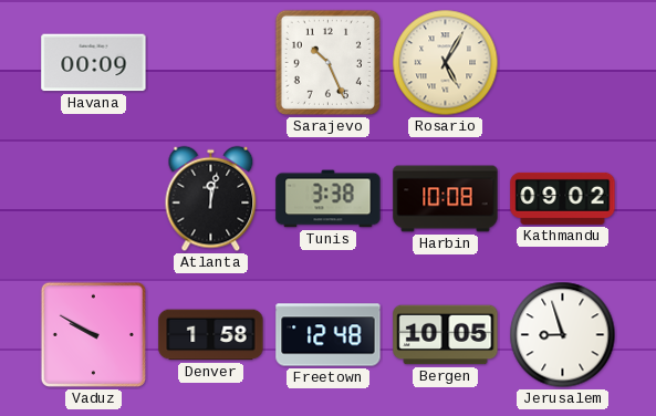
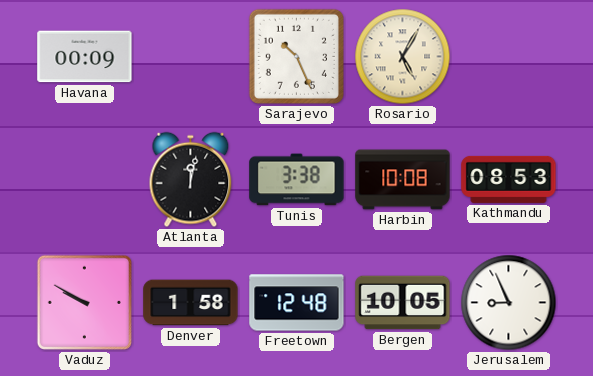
Kathmandu: 09:02 -> 08:53 (509, 179)
Jerusalem: 8:57 -> 8:56 (509, 303)
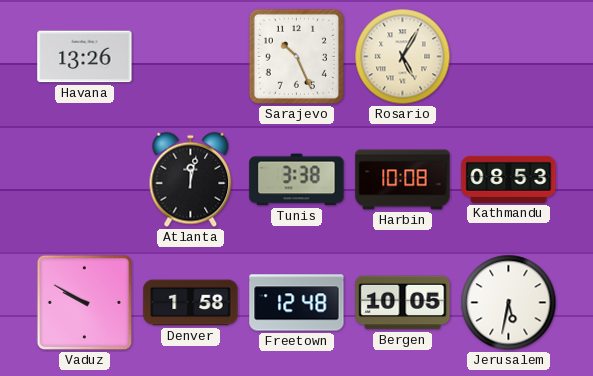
Havana: 00:09 -> 13:26 (85, 57)
Jerusalem: 8:56 -> 5:32 (509, 303)
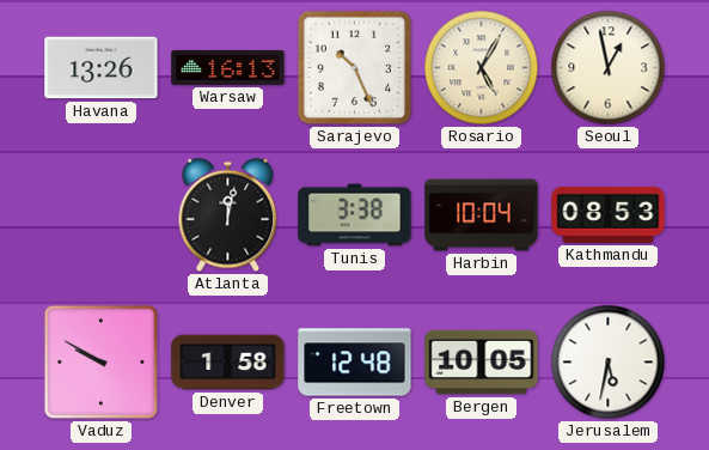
Warsaw: none -> 16:13 (228, 67)
Seoul: none -> 12:58 (609, 68)
Harbin: 10:08 -> 10:04 (482, 215)
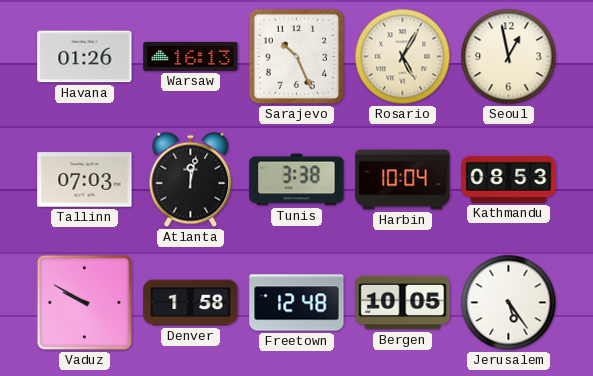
Havana: 13:26 -> 01:26 (85, 57)
Tallinn: none -> 07:03 (85, 180)
Jerusalem: 5:32 -> 5:24 (509, 303)
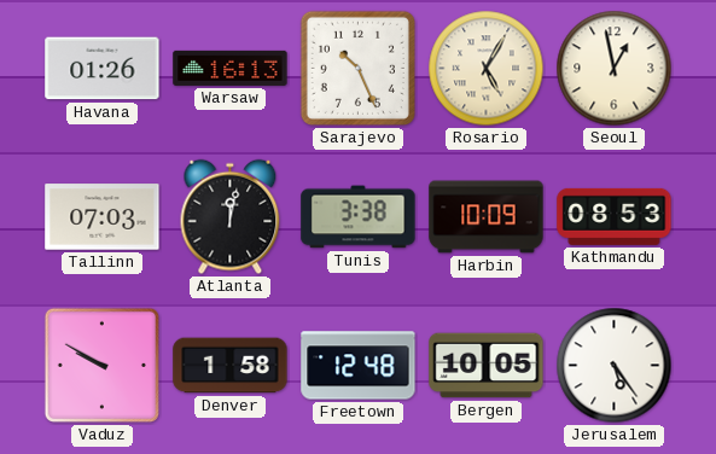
Harbin: 10:04 -> 10:09 (487, 217)
